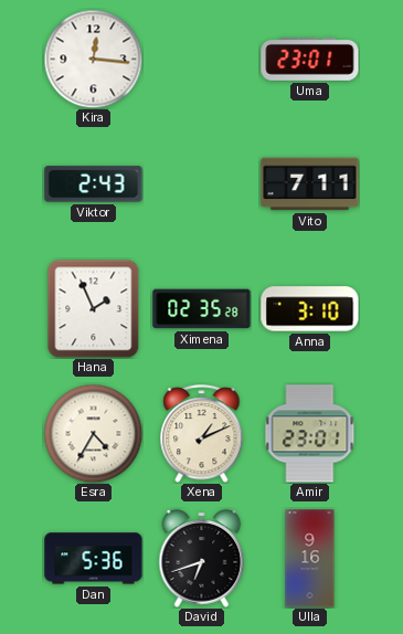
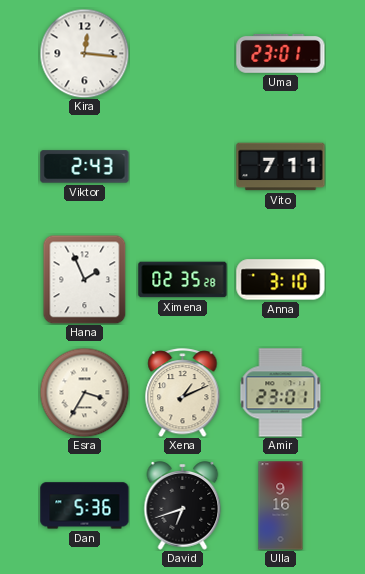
Esra: 4:35 -> 3:35 (84, 392)
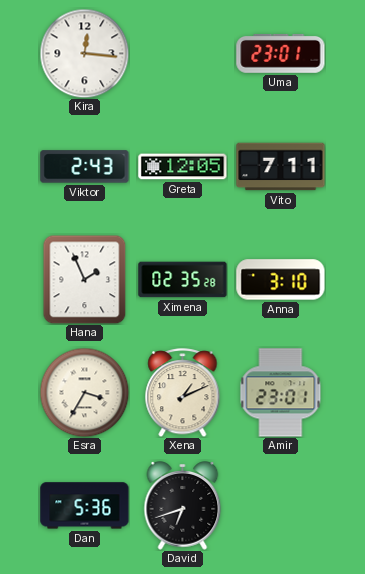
Greta: none -> 12:05 (183, 167)
Ulla: 9:16 -> none (281, 506)
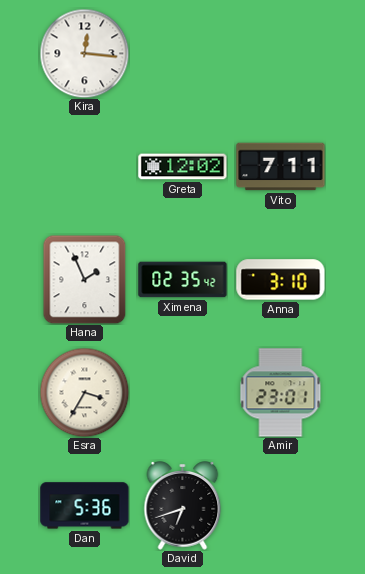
Uma: 23:01 -> none (281, 53)
Viktor: 2:43 -> none (85, 167)
Greta: 12:05 -> 12:02 (183, 167)
Ximena: 02:35:28 -> 02:35:42 (183, 280)
Xena: 1:11 -> none (183, 393)
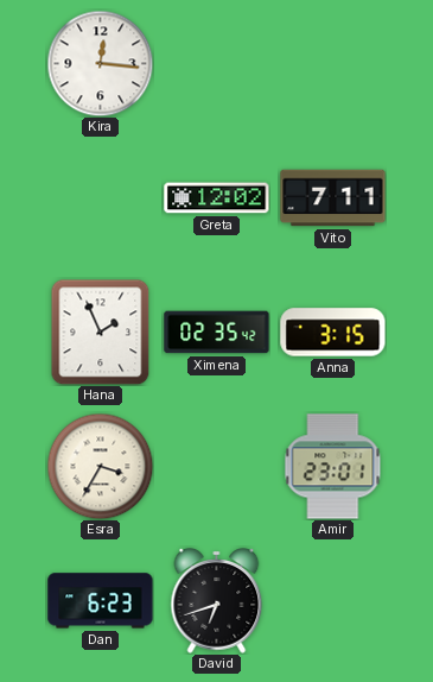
Anna: 3:10 -> 3:15 (333, 333)
Dan: 5:36 -> 6:23 (101, 601)
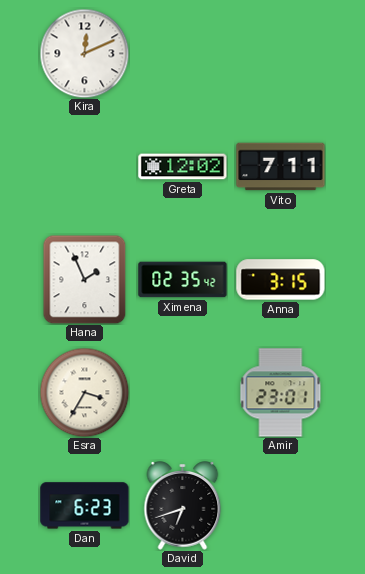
Kira: 12:16 -> 12:11 (84, 53)
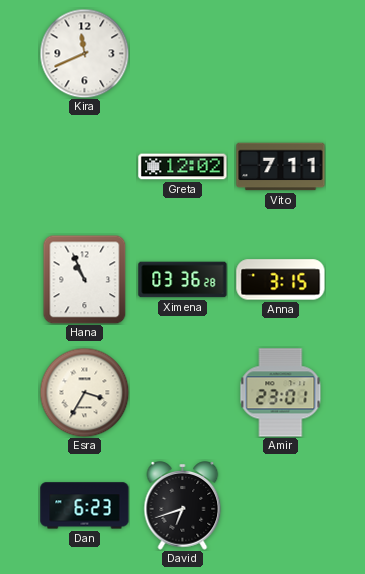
Kira: 12:11 -> 11:41 (84, 53)
Hana: 1:56 -> 10:56 (85, 279)
Ximena: 02:35 -> 03:36 (183, 280)
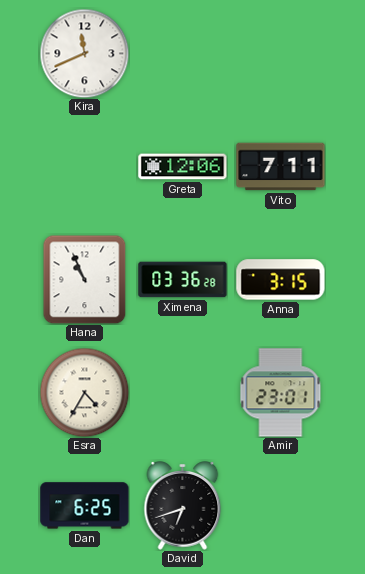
Greta: 12:02 -> 12:06 (183, 167)
Esra: 3:35 -> 4:35 (84, 392)
Dan: 6:23 -> 6:25 (85, 506)
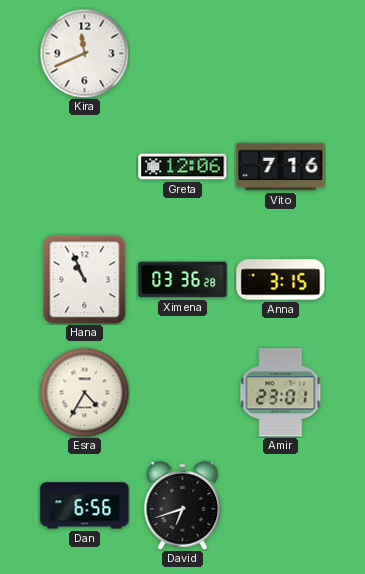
Vito: 7:11 -> 7:16 (281, 167)
Dan: 6:25 -> 6:56 (85, 506)
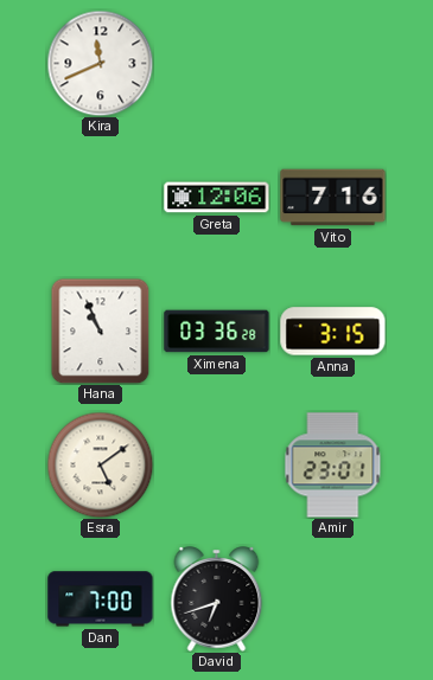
Esra: 4:35 -> 5:09 (100, 464)
Dan: 6:56 -> 7:00 (101, 599)
